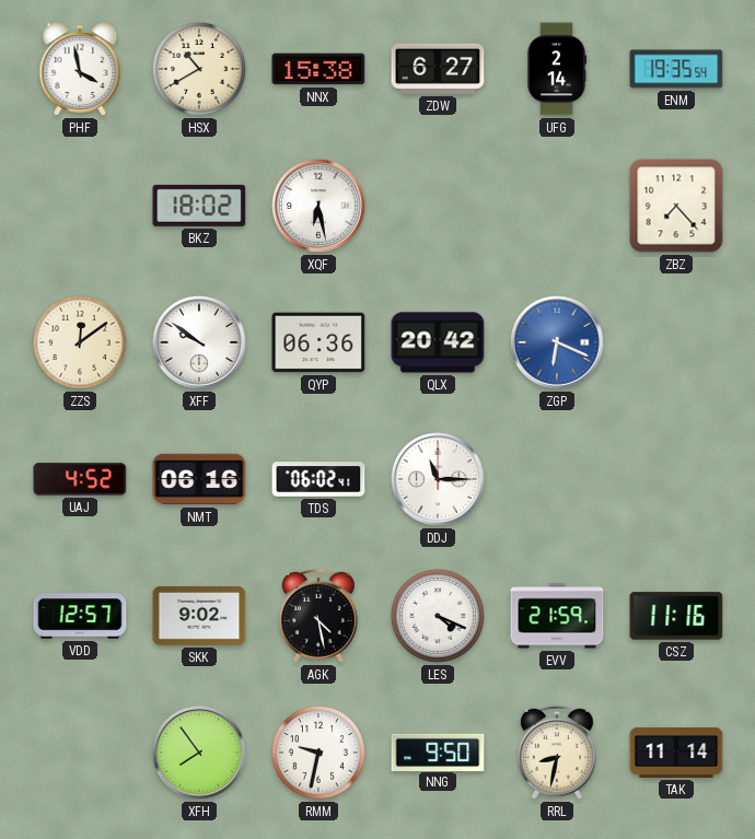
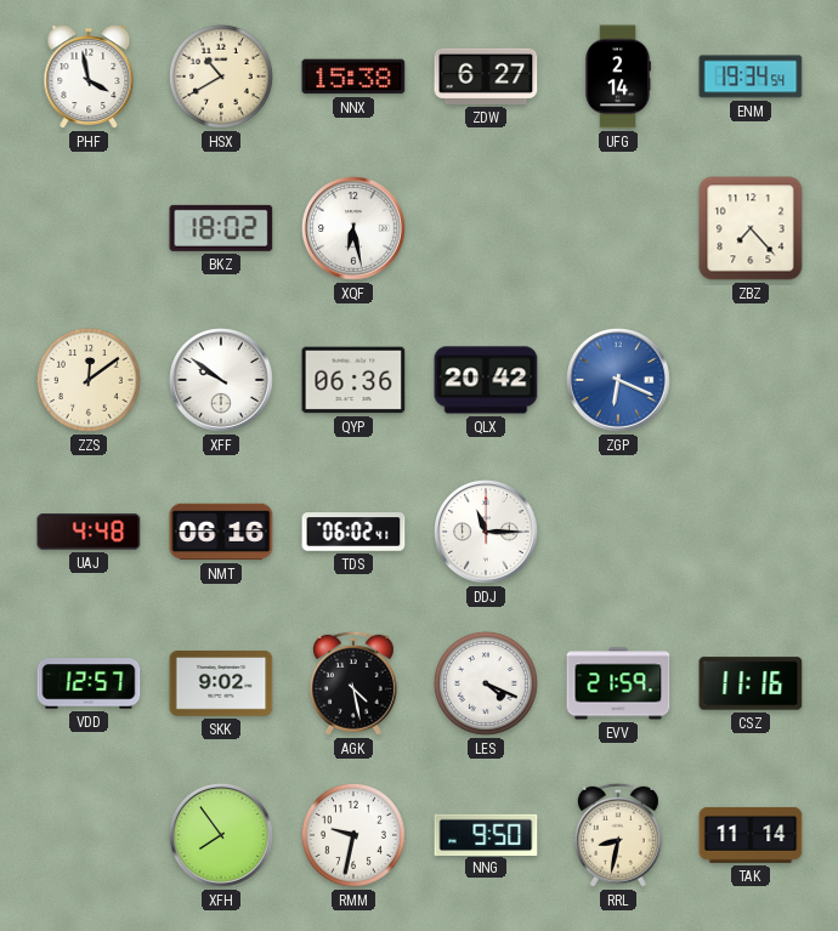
ENM: 19:35 -> 19:34 (751, 76)
UAJ: 4:52 -> 4:48 (89, 532)
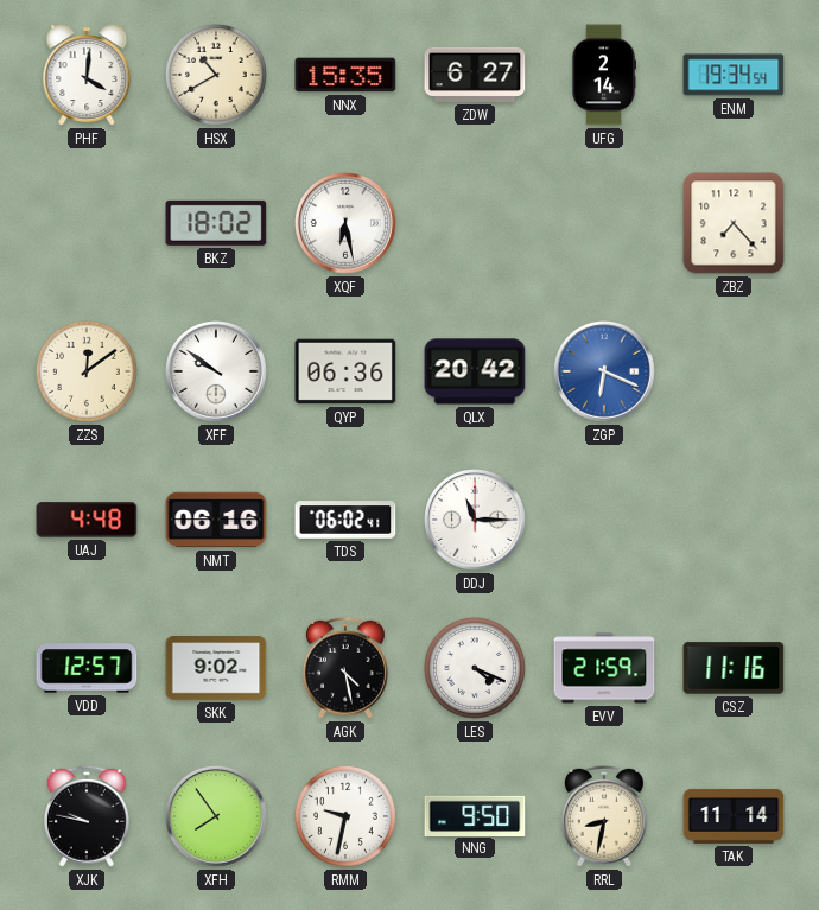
PHF: 3:58 -> 4:01 (87, 75)
NNX: 15:38 -> 15:35 (345, 75)
XJK: none -> 9:47 (87, 816)
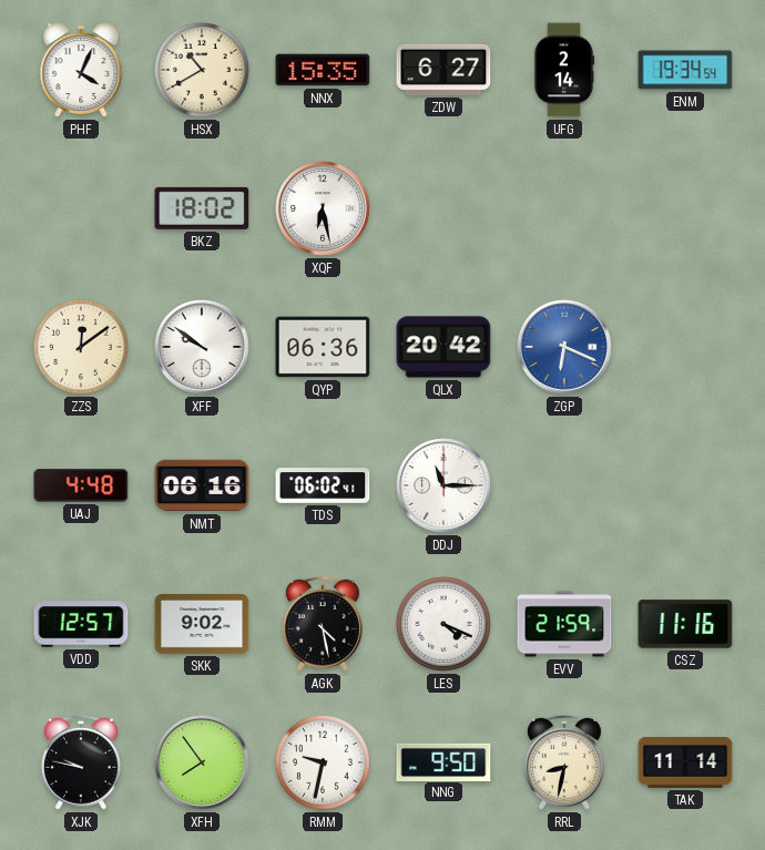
PHF: 4:01 -> 4:04 (81, 70)
ZBZ: 7:23 -> none (734, 223)
